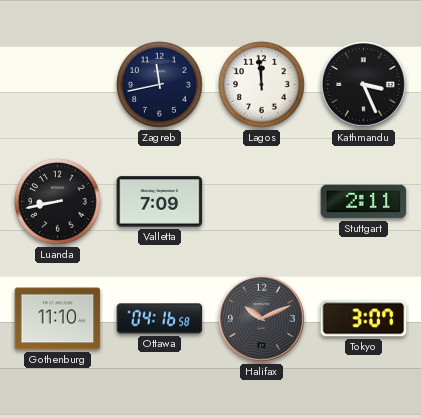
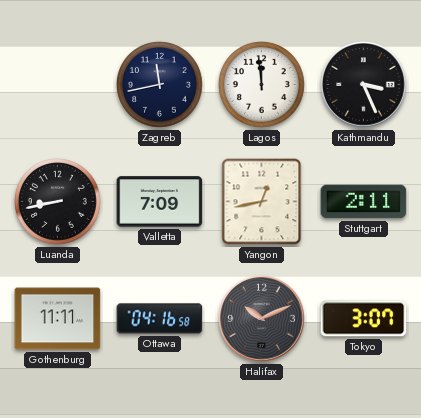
Yangon: none -> 12:43 (262, 202)
Gothenburg: 11:10 -> 11:11 (58, 319)
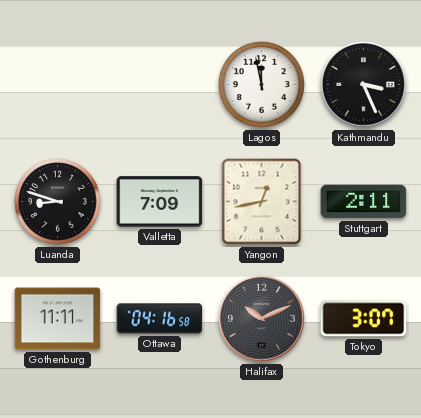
Zagreb: 11:43 -> none (160, 85)
Lagos: 11:59 -> 11:58 (262, 85)
Luanda: 8:43 -> 8:48 (58, 202)
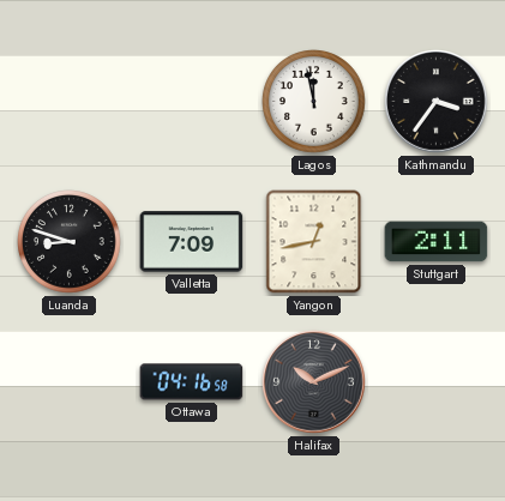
Kathmandu: 3:26 -> 3:36 (437, 102)
Gothenburg: 11:11 -> none (58, 319)
Tokyo: 3:07 -> none (364, 319)
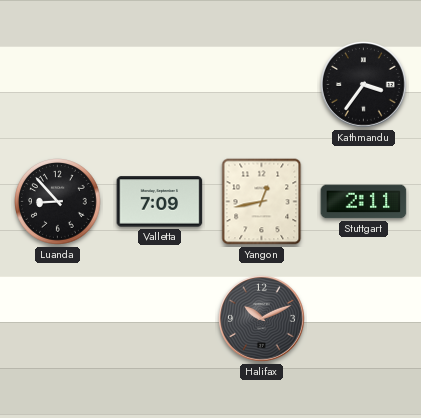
Lagos: 11:58 -> none (314, 102)
Luanda: 8:48 -> 8:53 (58, 202)
Ottawa: 04:16 -> none (192, 382)
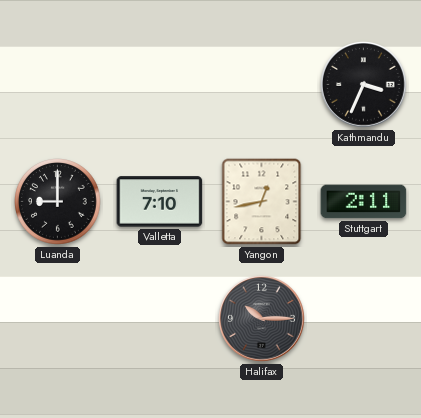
Kathmandu: 3:36 -> 3:34 (364, 85)
Luanda: 8:53 -> 9:00 (58, 202)
Valletta: 7:09 -> 7:10 (160, 202)
Halifax: 10:11 -> 10:15 (262, 319)
